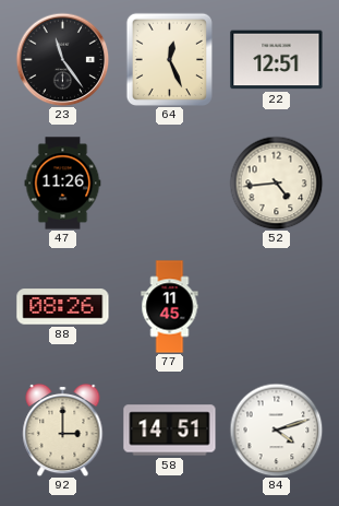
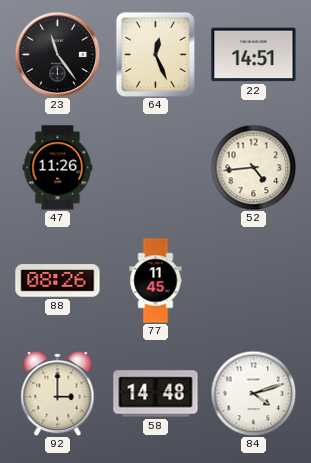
22: 12:51 -> 14:51 (254, 55)
58: 14:51 -> 14:48 (156, 394)
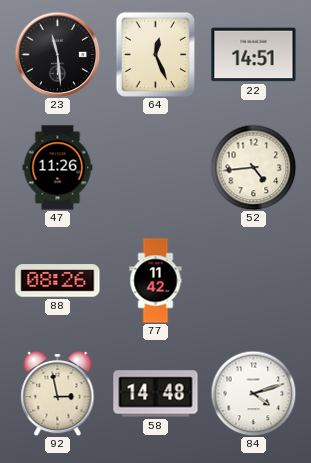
23: 11:24 -> 11:29 (57, 54)
77: 11:45 -> 11:42 (156, 281)
92: 3:00 -> 2:58 (58, 393)
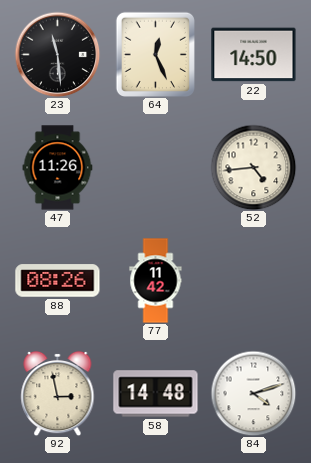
22: 14:51 -> 14:50 (254, 55)
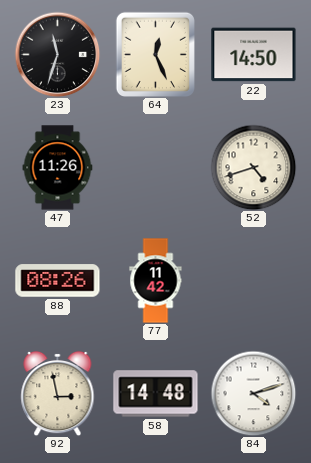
23: 11:29 -> 11:33 (57, 54)
52: 4:44 -> 4:42 (253, 167)
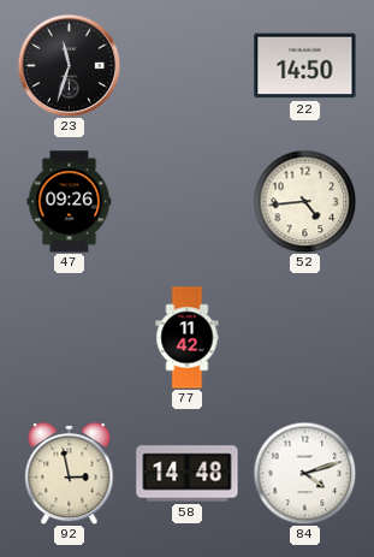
64: 12:26 -> none (155, 54)
47: 11:26 -> 09:26 (70, 202)
52: 4:42 -> 4:44 (304, 201)
88: 08:26 -> none (58, 281)
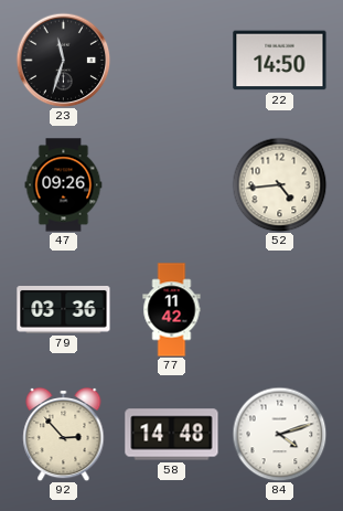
79: none -> 03:36 (64, 310)
92: 2:58 -> 2:53 (64, 434)
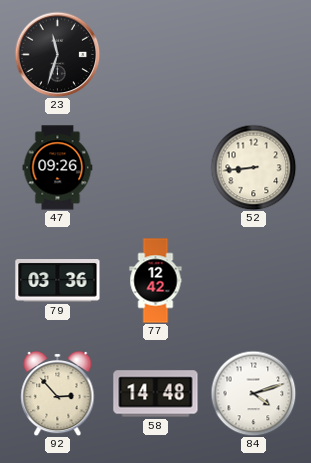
22: 14:50 -> none (280, 61)
52: 4:44 -> 8:44 (253, 167)
77: 11:42 -> 12:42 (156, 281)
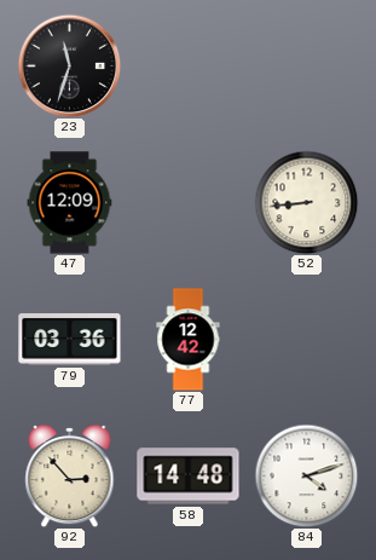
47: 09:26 -> 12:09 (70, 203)
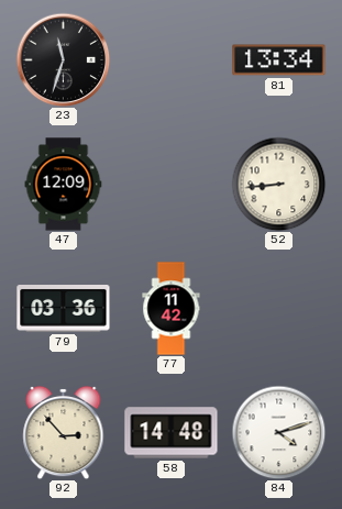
81: none -> 13:34 (279, 60)
77: 12:42 -> 11:42 (172, 309)
